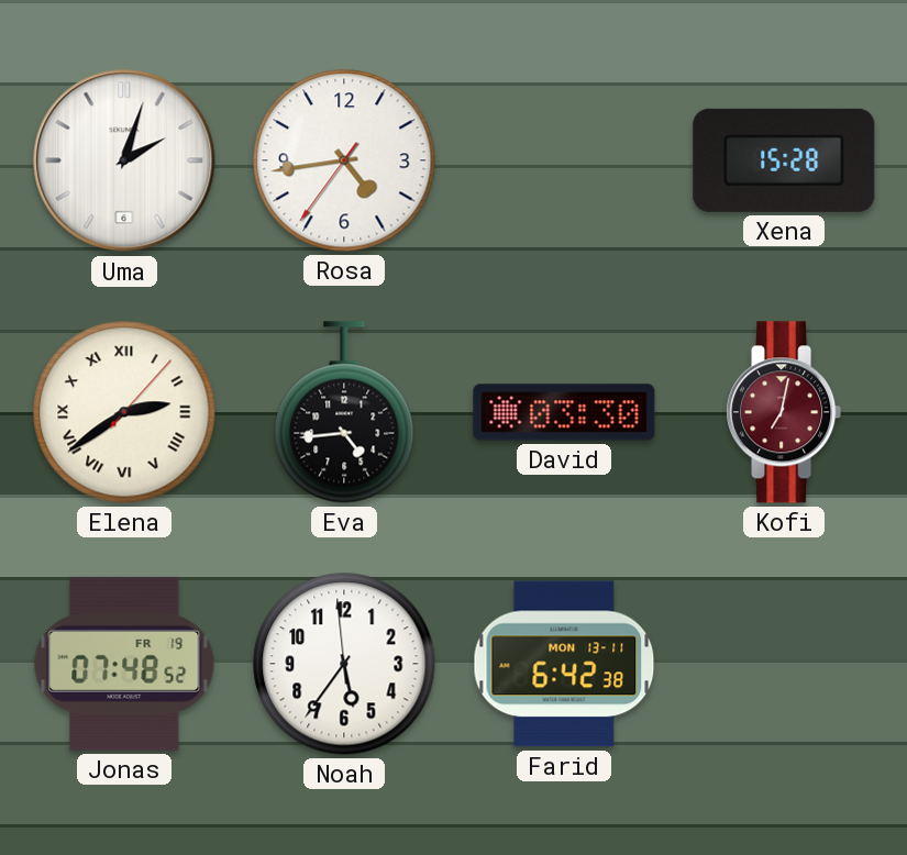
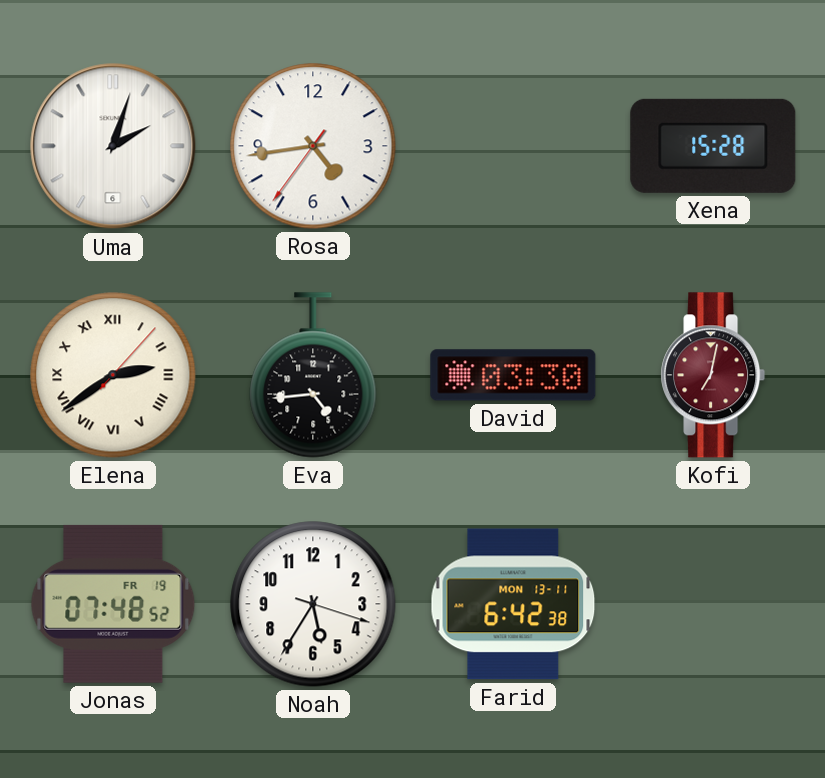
Noah: 5:35:59 -> 5:35:18 (313, 604)
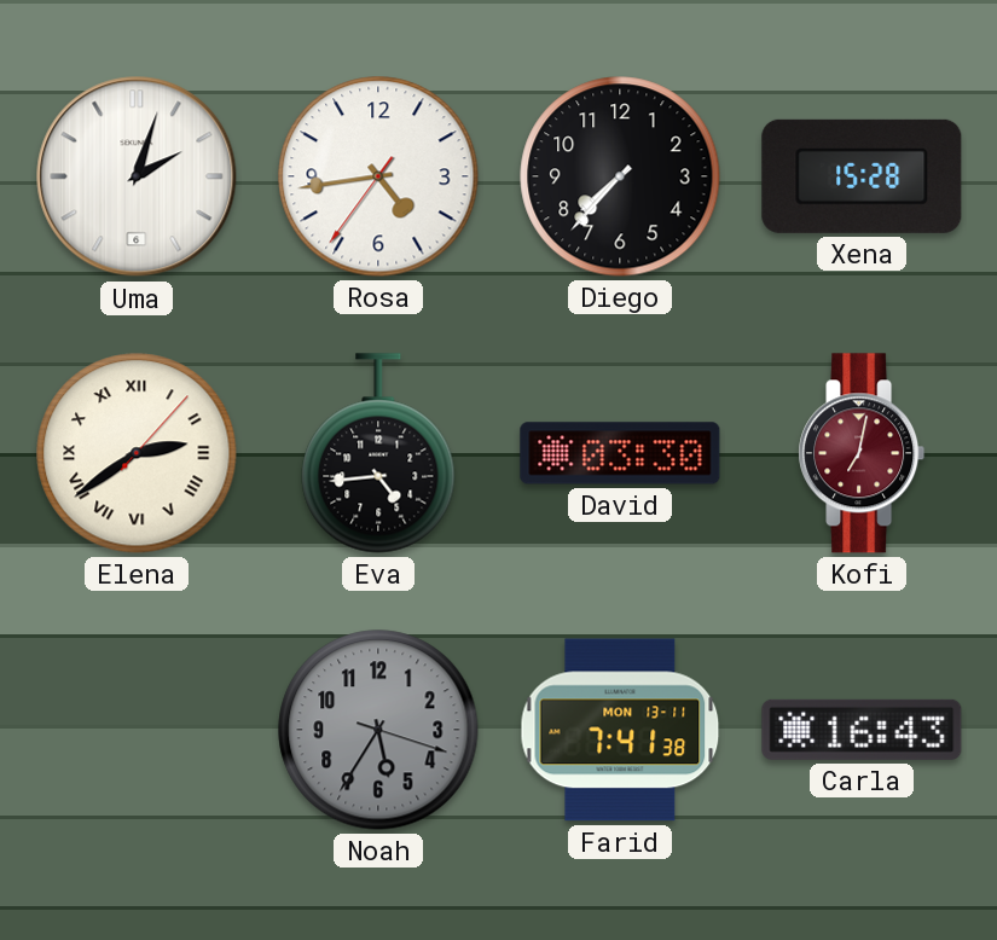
Diego: none -> 7:37 (620, 176)
Jonas: 07:48 -> none (113, 604)
Noah dial: white -> grey (378, 730)
Farid: 6:42 -> 7:41 (620, 730)
Carla: none -> 16:43 (862, 730)
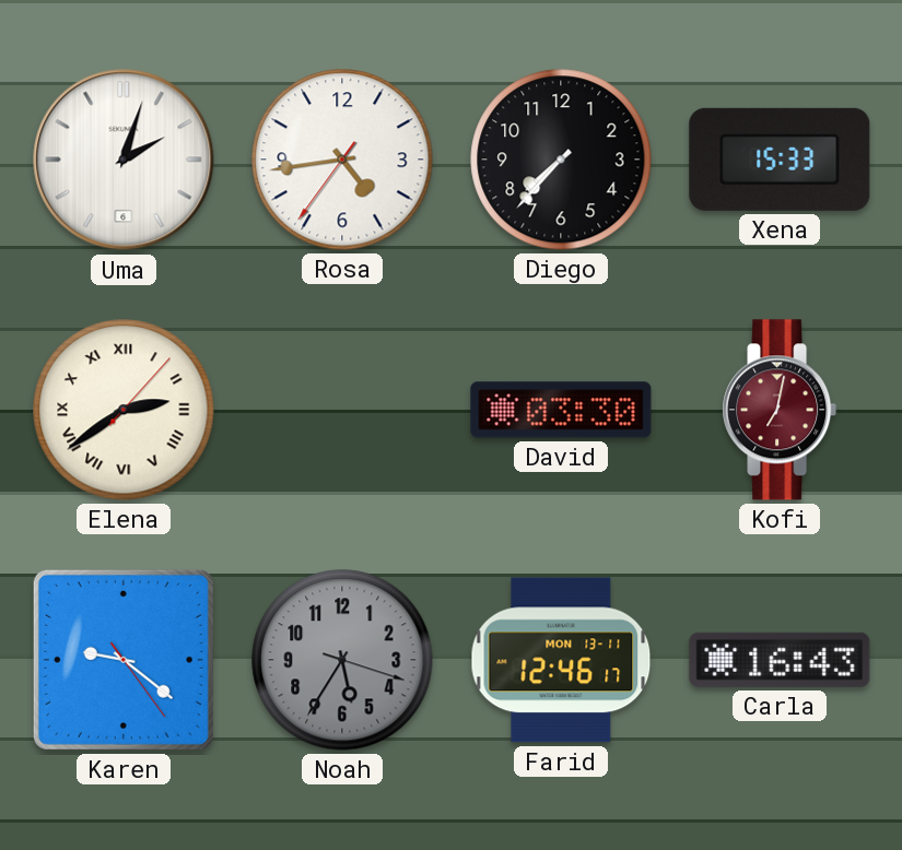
Xena: 15:28 -> 15:33 (780, 160)
Eva: 4:44 -> none (378, 453)
Karen: none -> 9:21 (124, 660)
Farid: 7:41 -> 12:46 (561, 660)
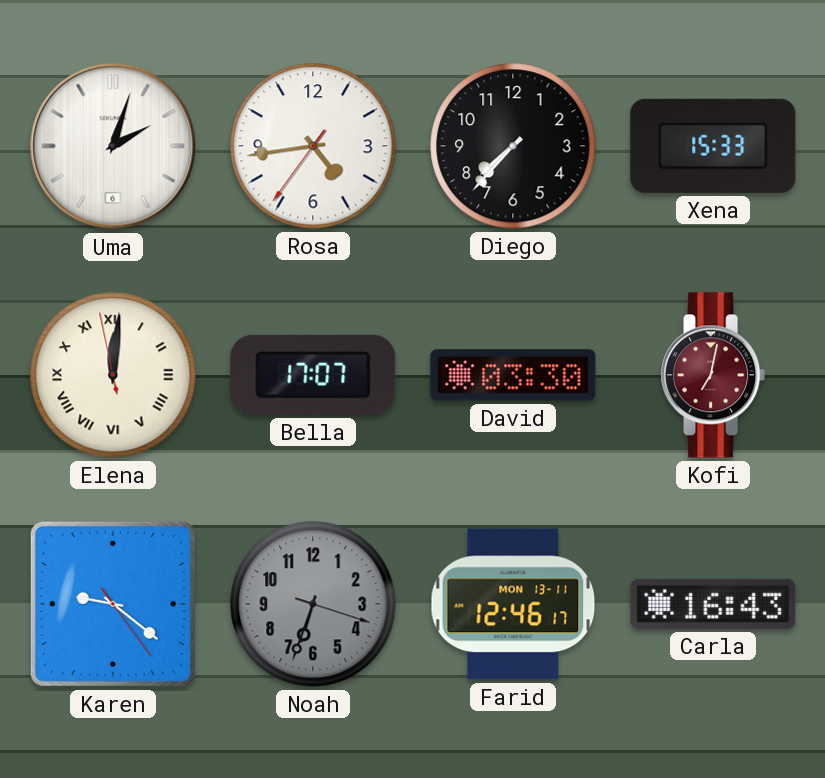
Elena: 2:39 -> 12:00 (113, 375)
Bella: none -> 17:07 (313, 375)
Noah: 5:35 -> 6:33 (313, 604)
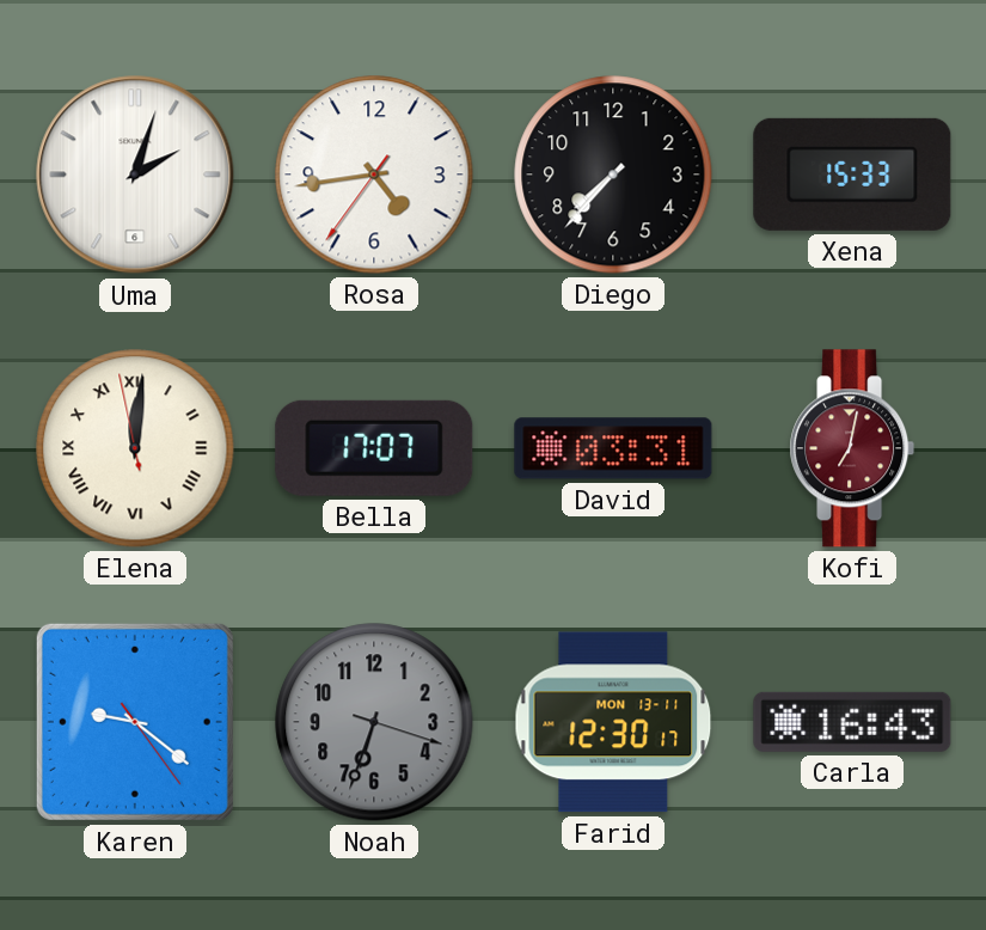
David: 03:30 -> 03:31 (613, 448)
Farid: 12:46 -> 12:30 (613, 722)
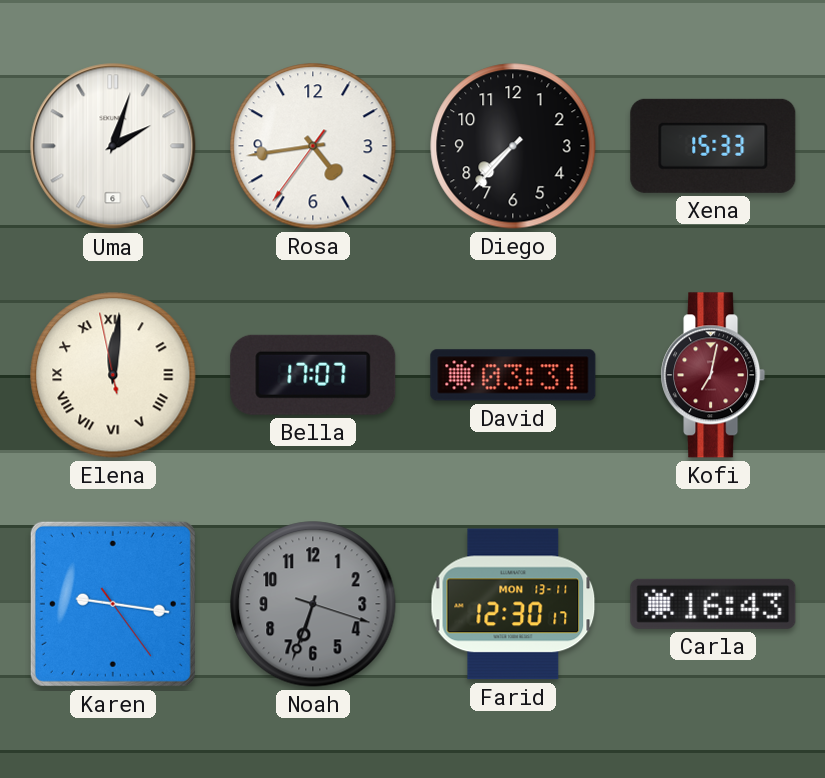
Karen: 9:21 -> 9:16 (113, 604)
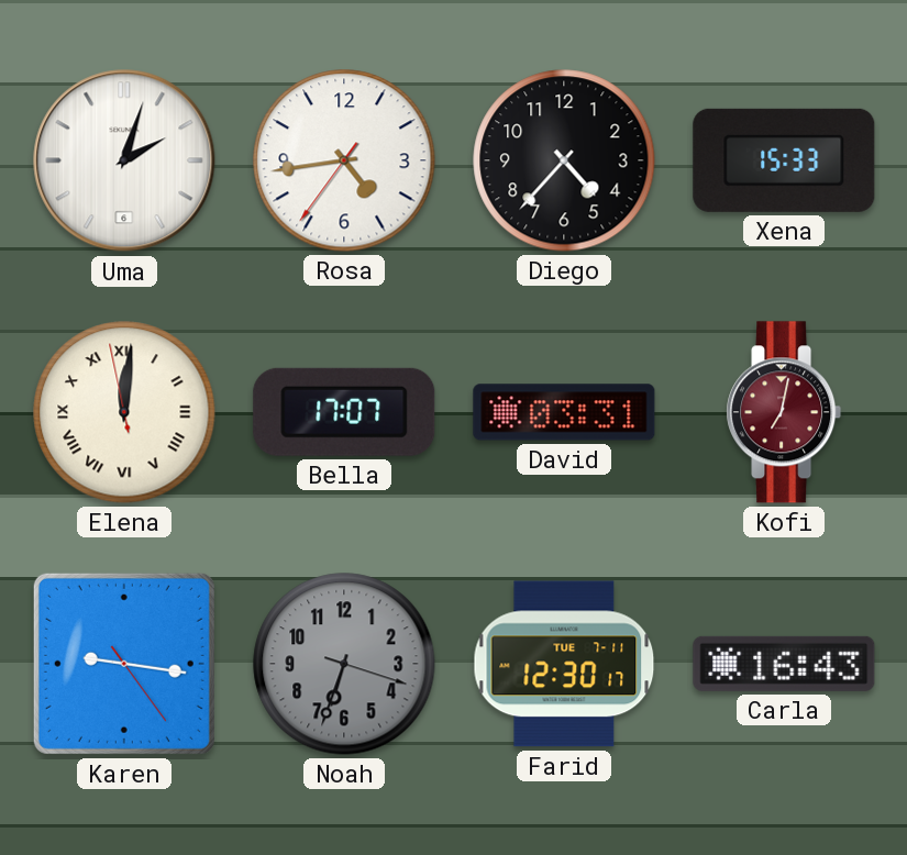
Diego: 7:37 -> 4:37 (564, 160)
Farid date: MON 13-11 -> TUE 7-11 (564, 664)
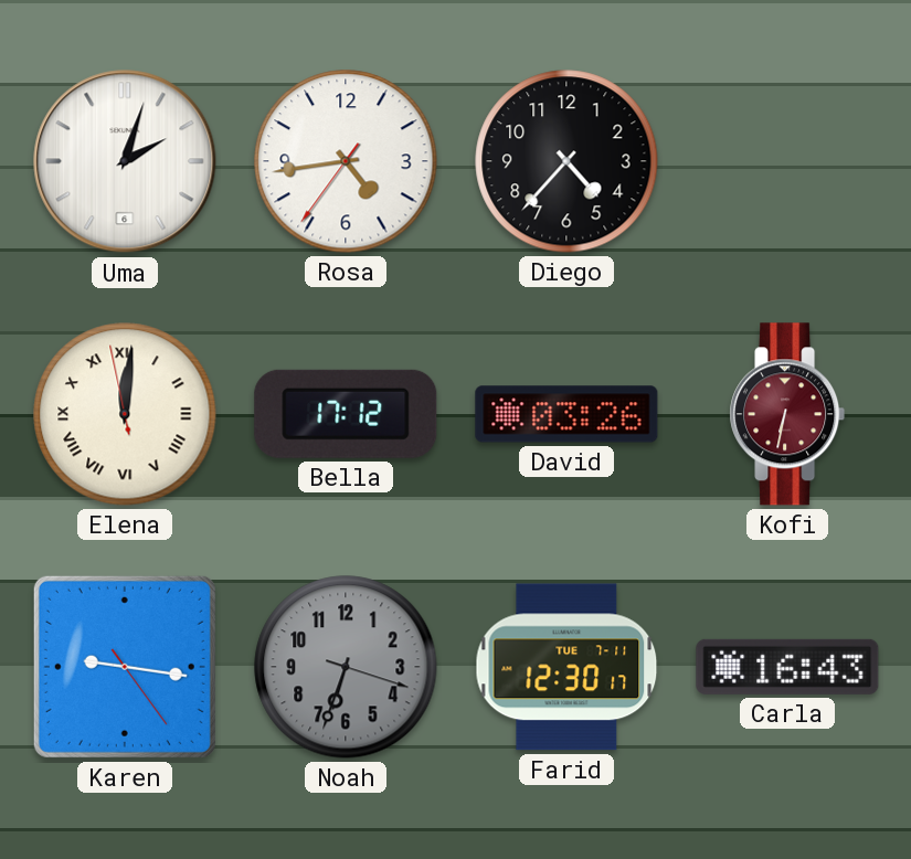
Xena: 15:33 -> none (784, 160)
Bella: 17:07 -> 17:12 (346, 414)
David: 03:31 -> 03:26 (566, 414)
Kofi: 7:02 -> 6:32 (787, 414)
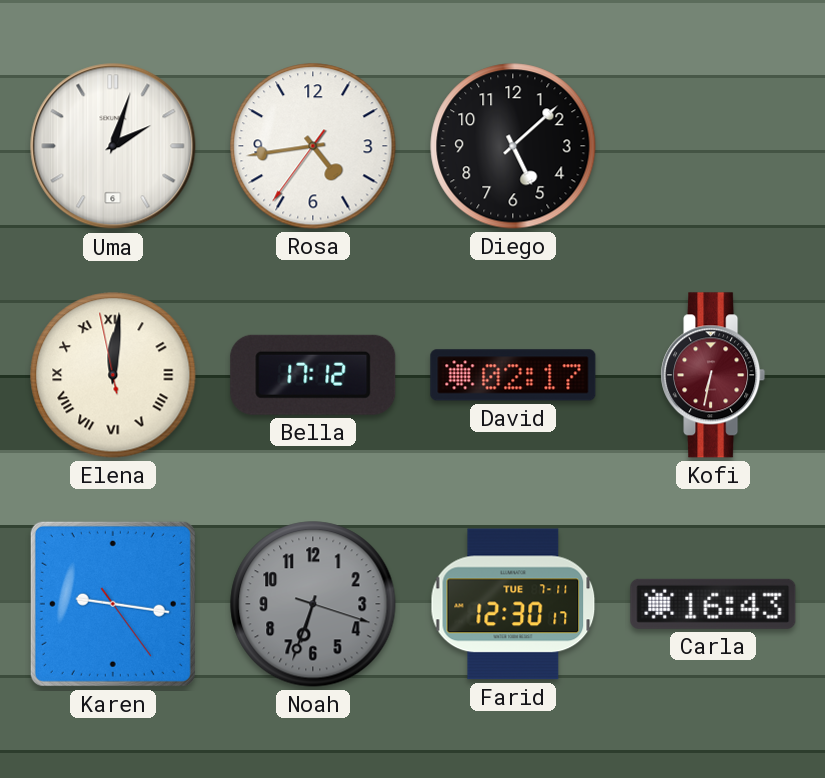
Diego: 4:37 -> 5:08 (513, 146)
David: 03:26 -> 02:17 (513, 375)
